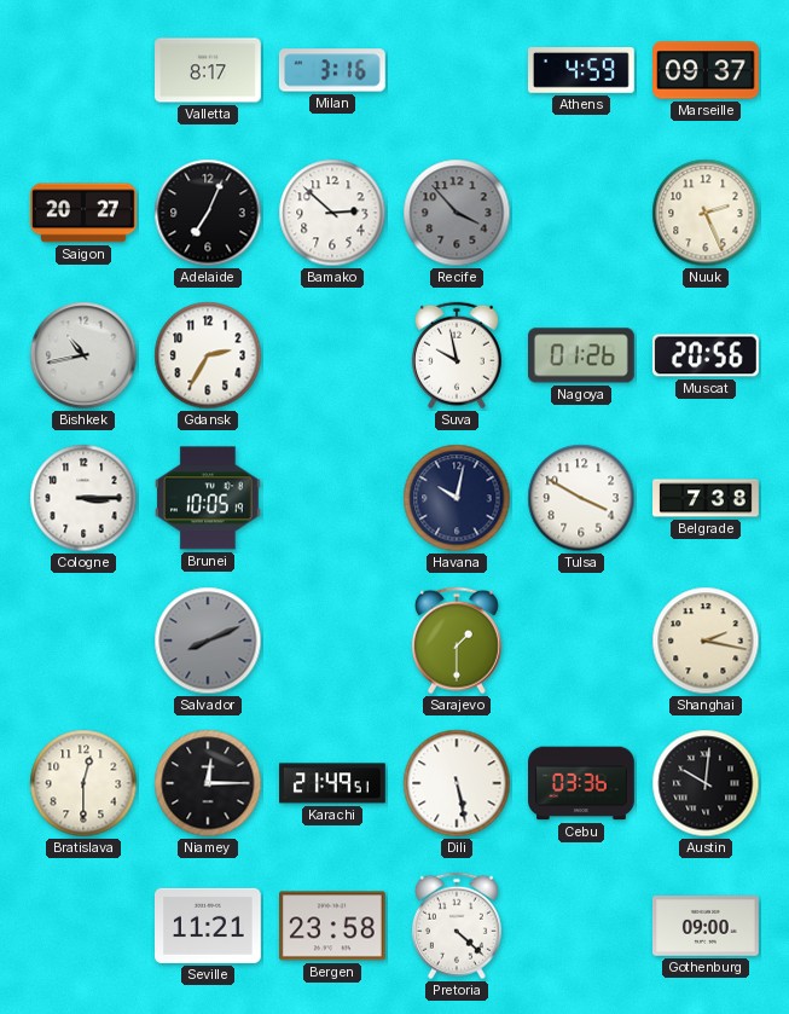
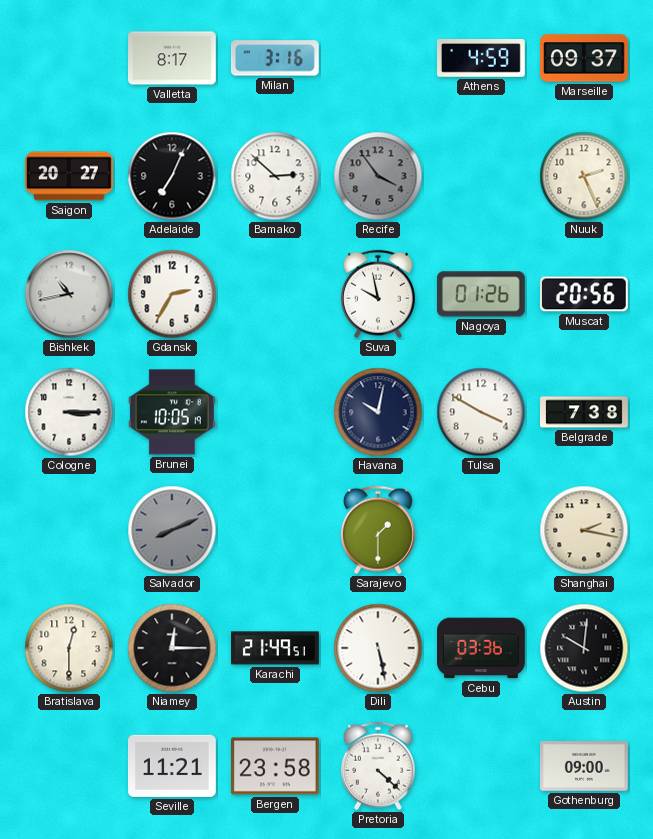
Recife: 3:53 -> 3:54 (378, 176)
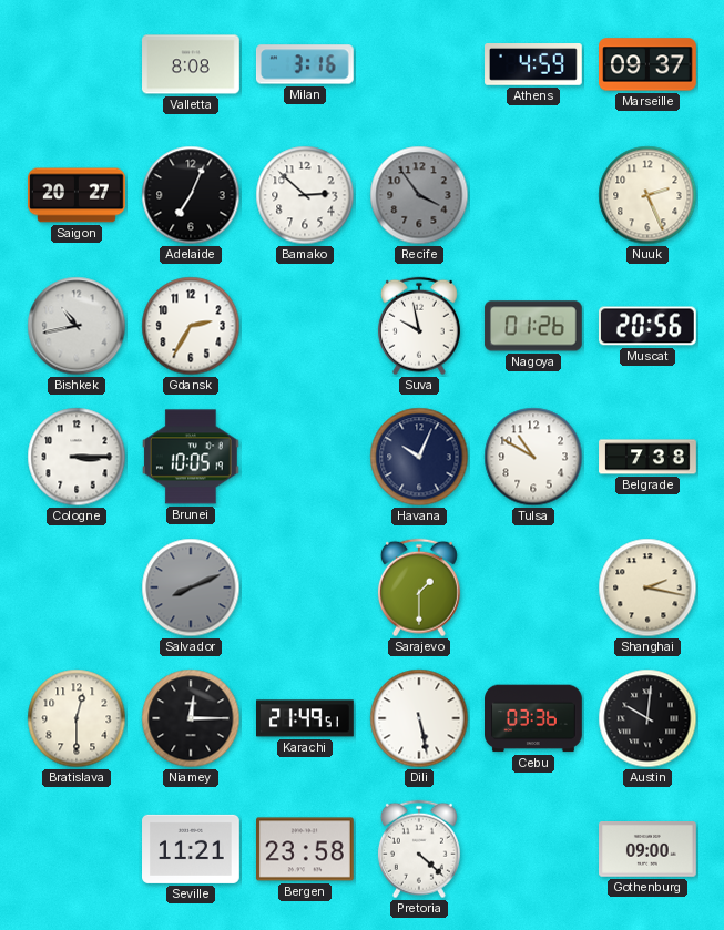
Valletta: 8:17 -> 8:08 (192, 64)
Havana: 10:02 -> 10:04 (419, 457)
Tulsa: 3:50 -> 10:50 (533, 457)
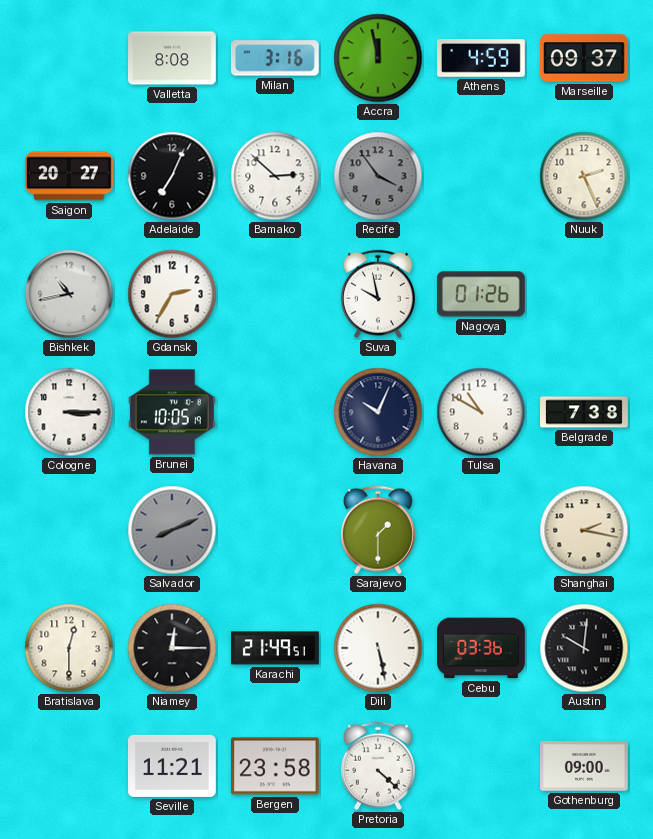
Accra: none -> 11:58 (378, 58)
Muscat: 20:56 -> none (647, 326)
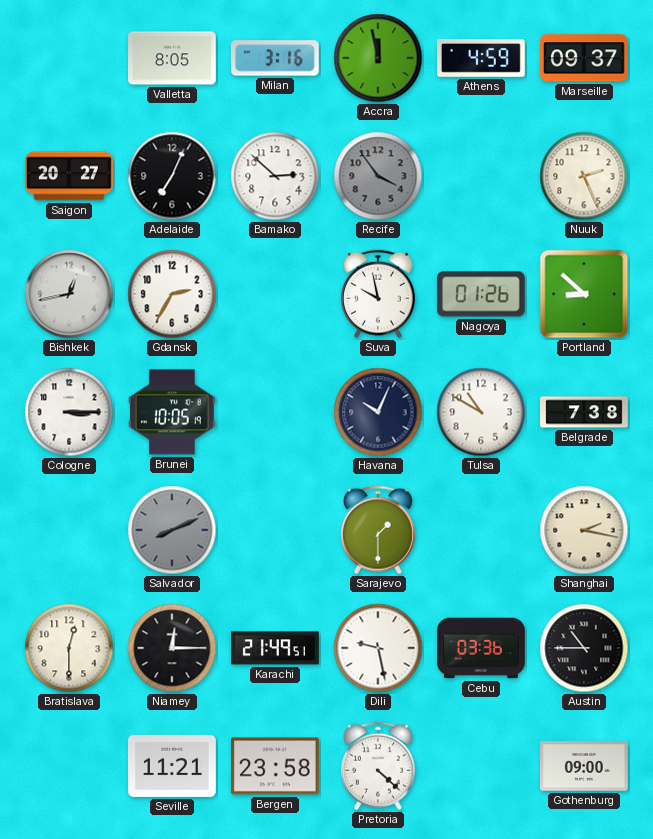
Valletta: 8:08 -> 8:05 (173, 58)
Bishkek: 10:43 -> 12:43 (69, 294)
Portland: none -> 8:52 (584, 294)
Dili: 5:28 -> 9:28 (378, 648)
Austin: 10:01 -> 10:45 (584, 648)
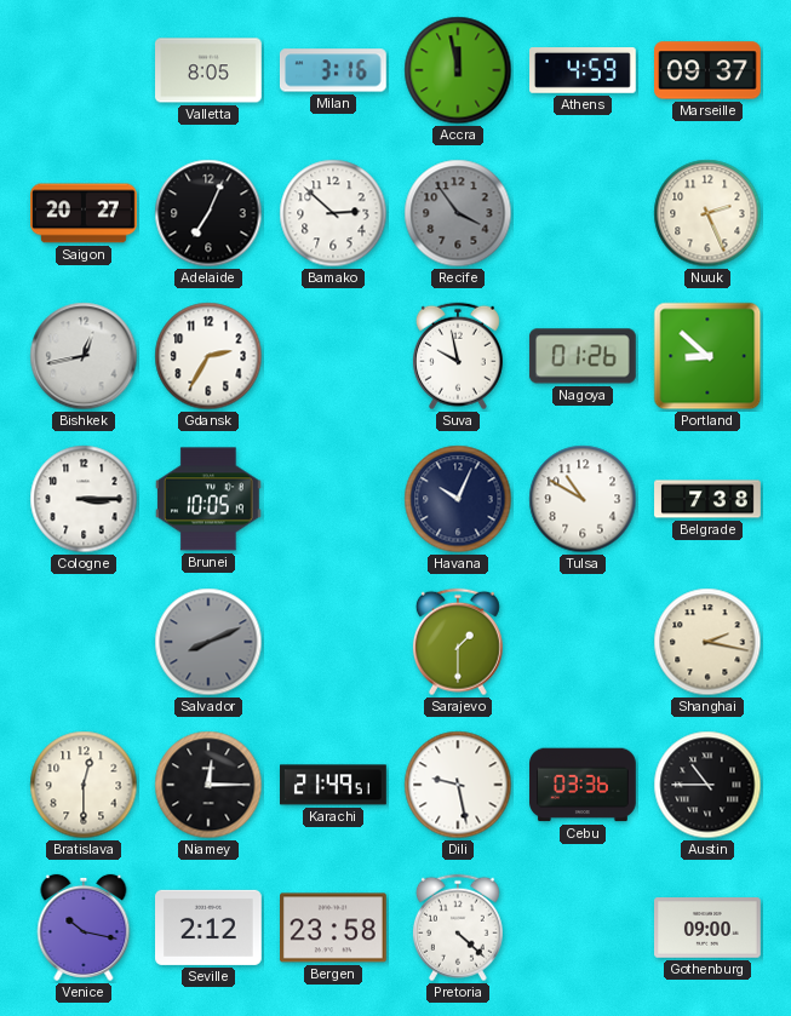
Venice: none -> 10:17 (84, 928)
Seville: 11:21 -> 2:12 (210, 928)
